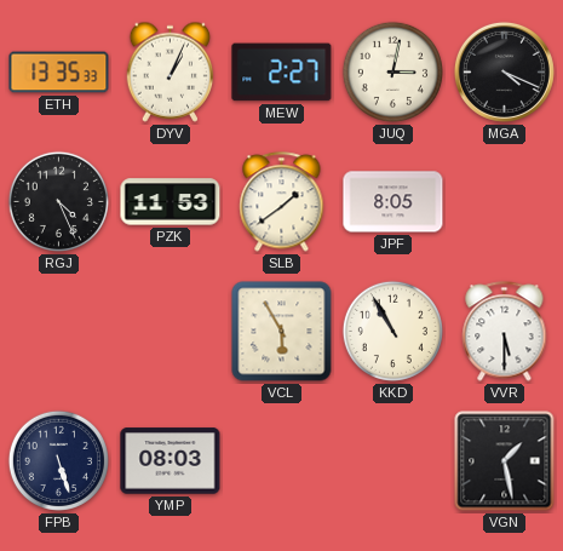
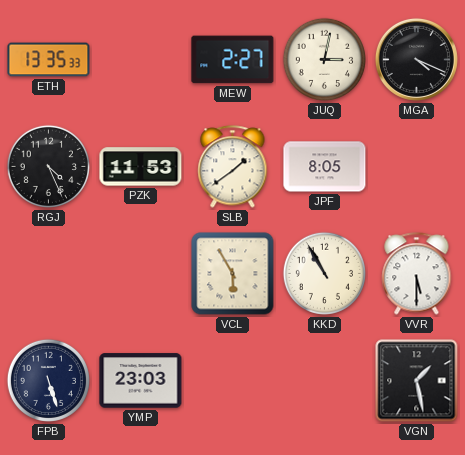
DYV: 1:04 -> none (171, 71)
YMP: 08:03 -> 23:03 (141, 381)
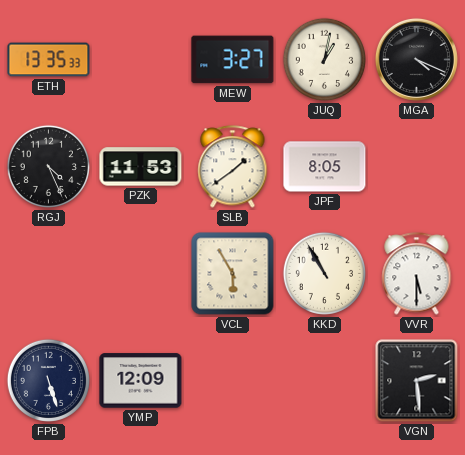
MEW: 2:27 -> 3:27 (233, 60)
JUQ: 3:02 -> 1:02 (324, 59)
YMP: 23:03 -> 12:09 (141, 381)
VGN: 1:28 -> 2:29 (417, 381)
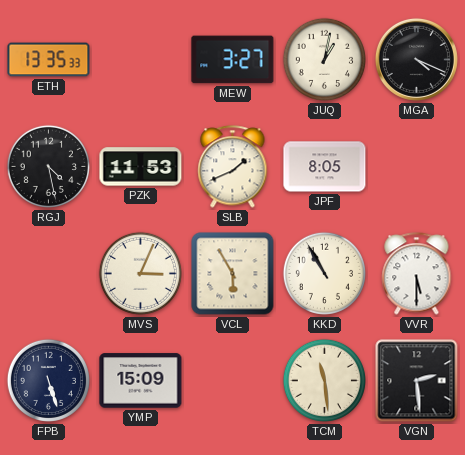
RGJ: 4:26 -> 4:28 (48, 166)
SLB: 1:39 -> 1:41 (233, 167)
MVS: none -> 3:04 (140, 273)
YMP: 12:09 -> 15:09 (141, 381)
TCM: none -> 11:29 (324, 380)
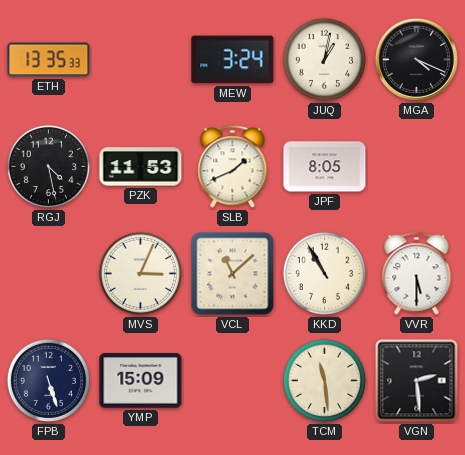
MEW: 3:27 -> 3:24 (233, 60)
VCL: 5:55 -> 11:08 (233, 274)
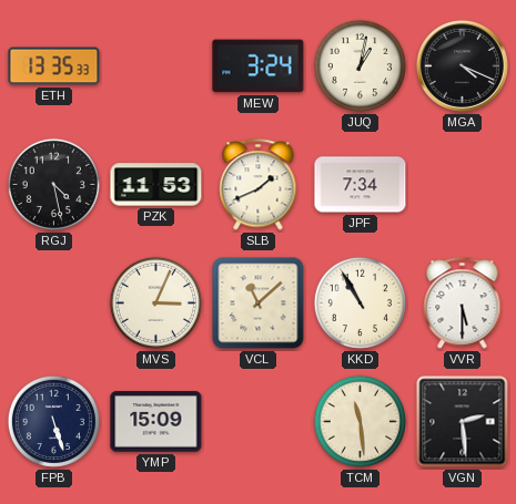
JPF: 8:05 -> 7:34 (361, 185)
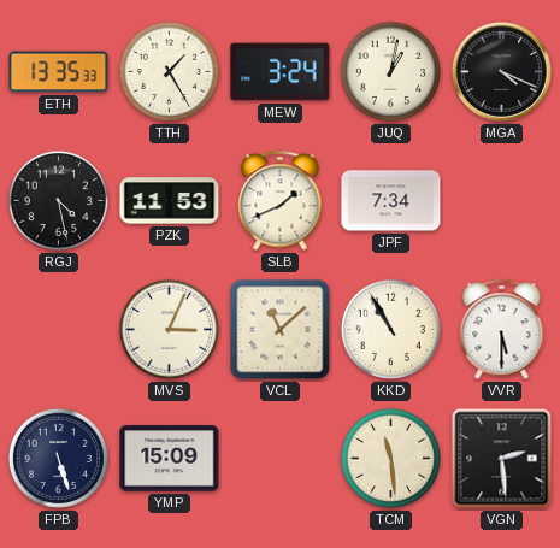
TTH: none -> 1:25 (169, 71)
